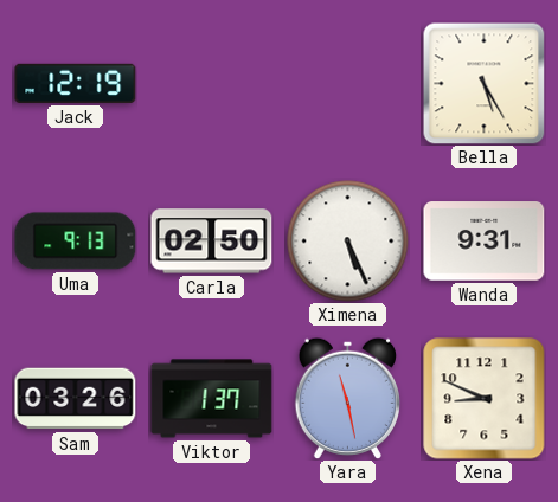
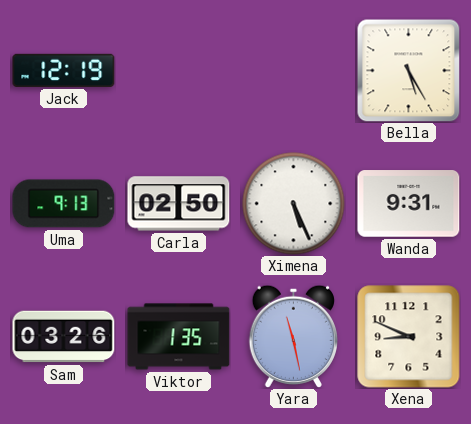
Viktor: 1:37 -> 1:35 (179, 337)
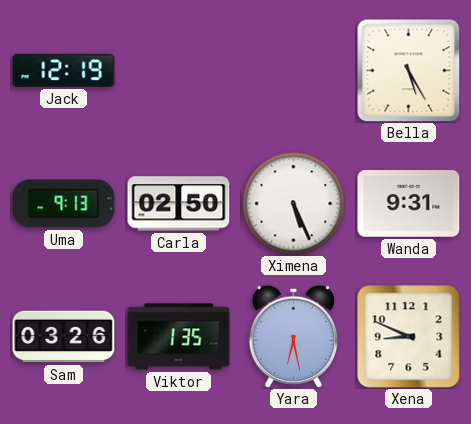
Yara: 11:28 -> 6:28 (293, 336)
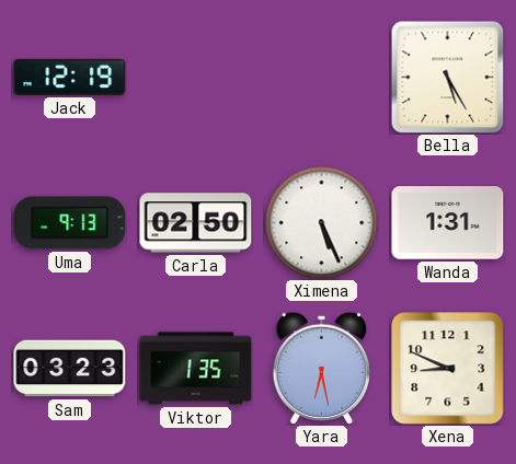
Wanda: 9:31 -> 1:31 (448, 223)
Sam: 03:26 -> 03:23 (70, 369)
